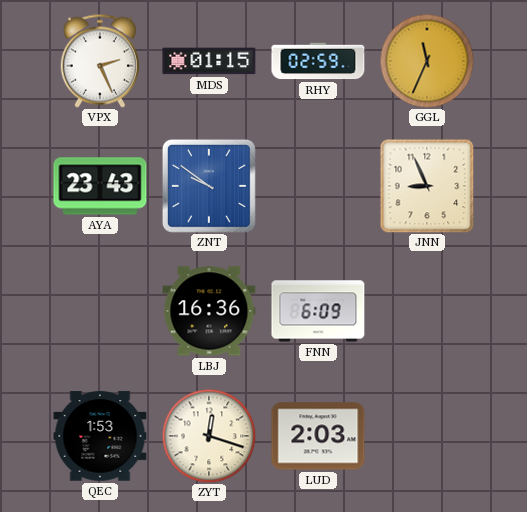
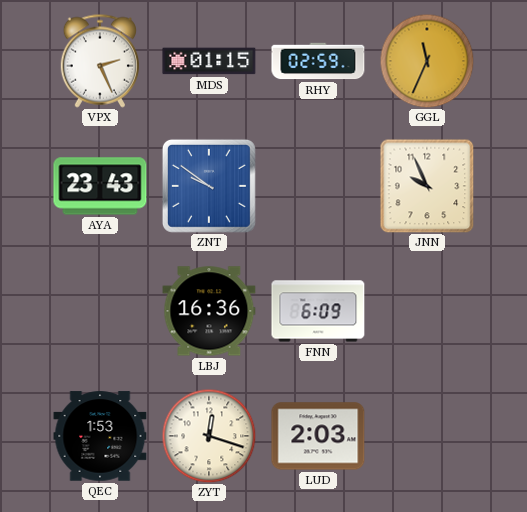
JNN: 8:56 -> 9:56 (427, 186)
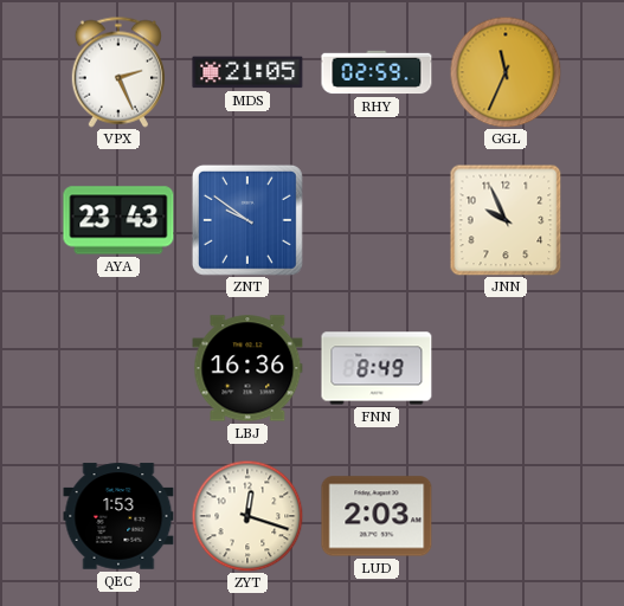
MDS: 01:15 -> 21:05 (247, 72)
FNN: 6:09 -> 8:49 (377, 368)
